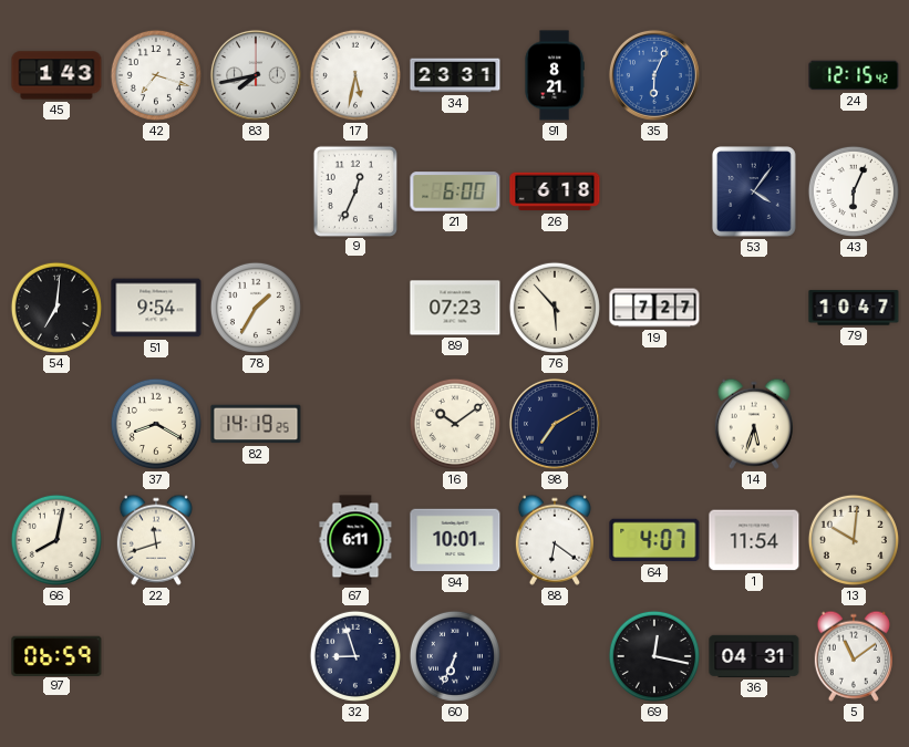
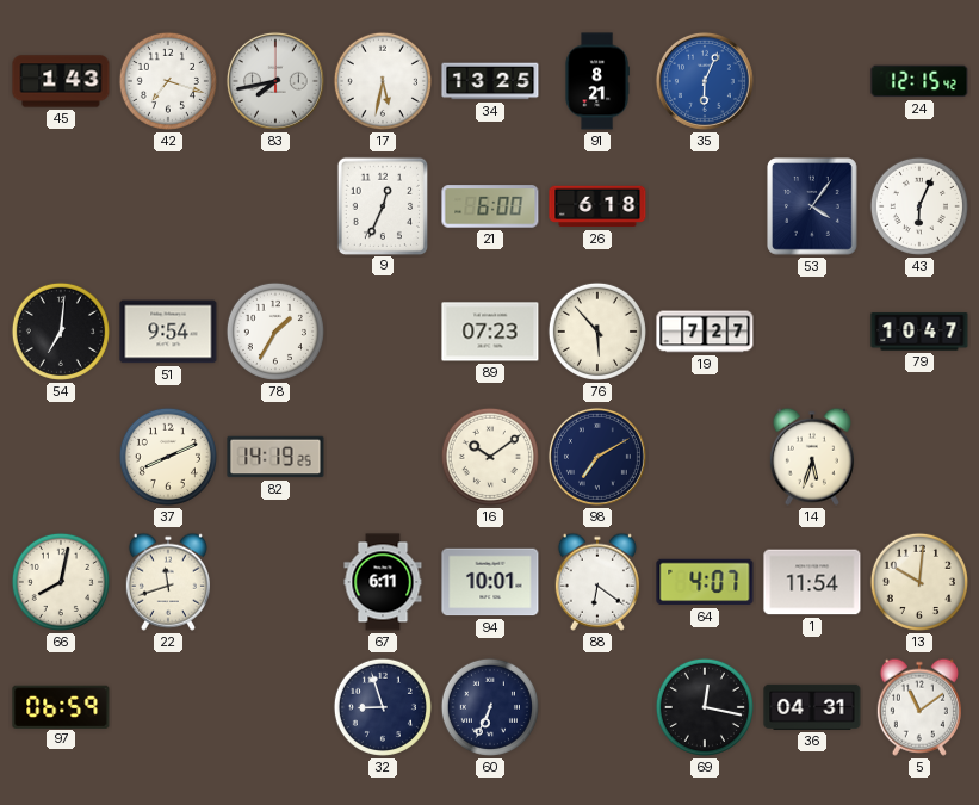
34: 23:31 -> 13:25 (490, 81)
37: 8:20 -> 8:11 (168, 457)
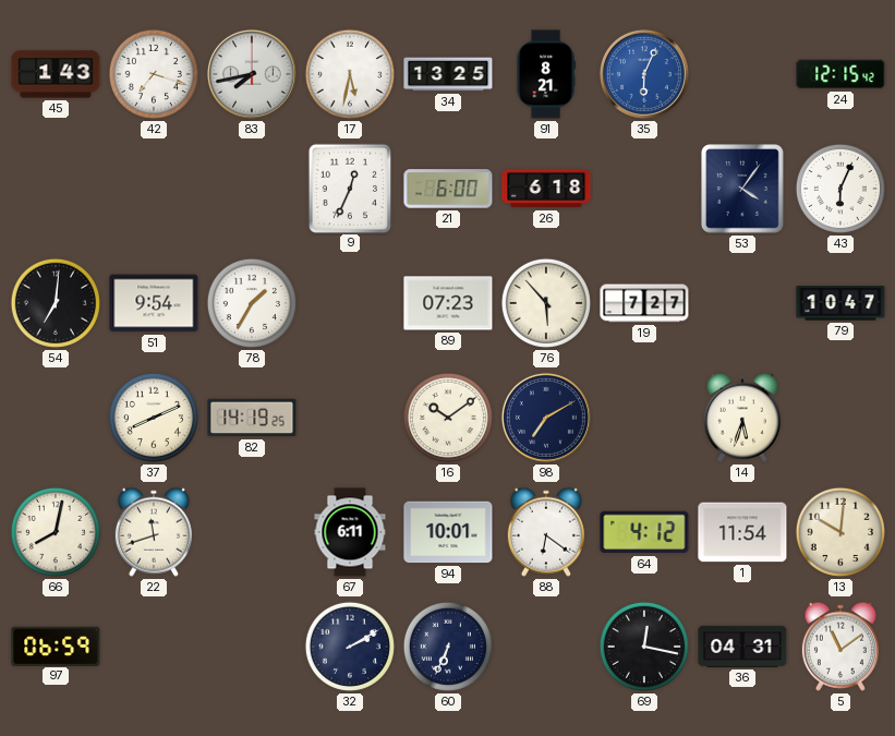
64: 4:07 -> 4:12 (644, 532)
32: 8:57 -> 2:10 (350, 647)
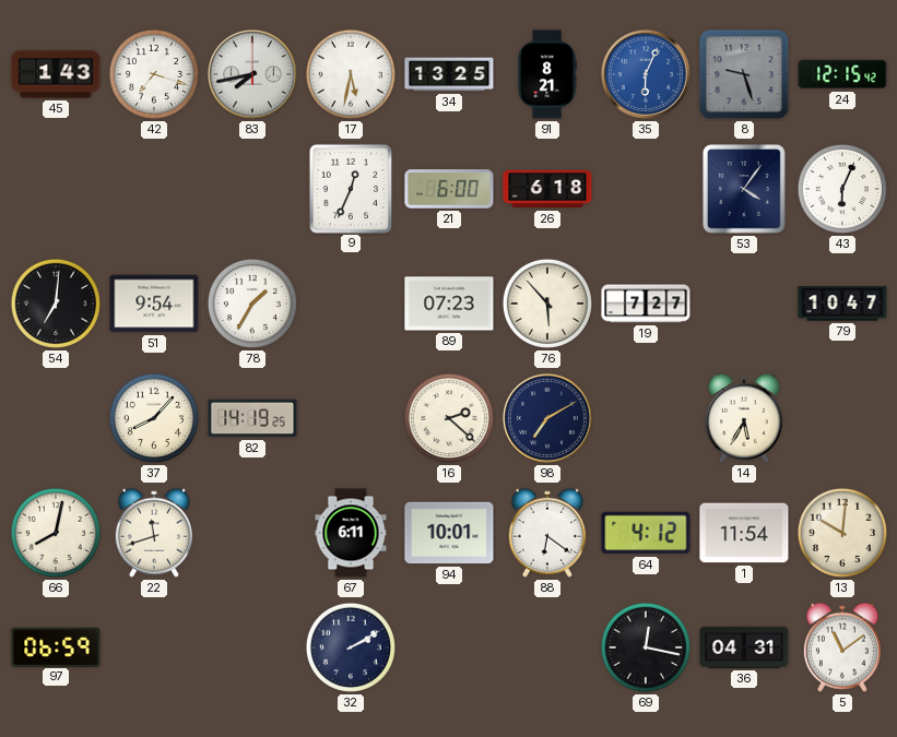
8: none -> 9:27 (744, 74)
37: 8:11 -> 8:07 (154, 418)
16: 10:09 -> 2:22 (449, 418)
14: 5:33 -> 5:35 (744, 418)
60: 6:34 -> none (448, 647)
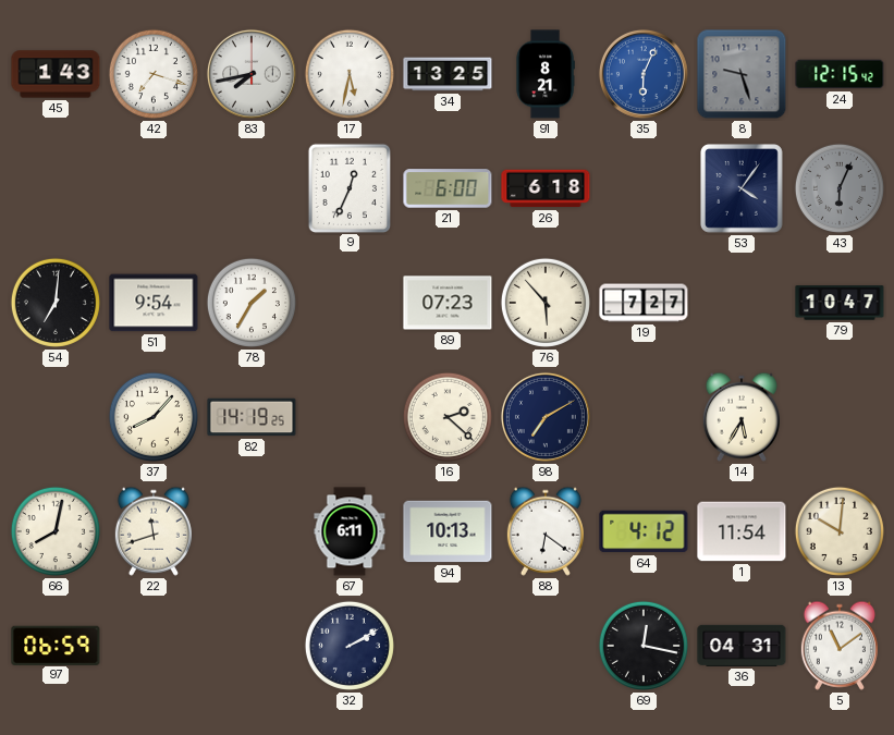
43 dial: white -> grey (840, 188)
94: 10:01 -> 10:13 (448, 531)
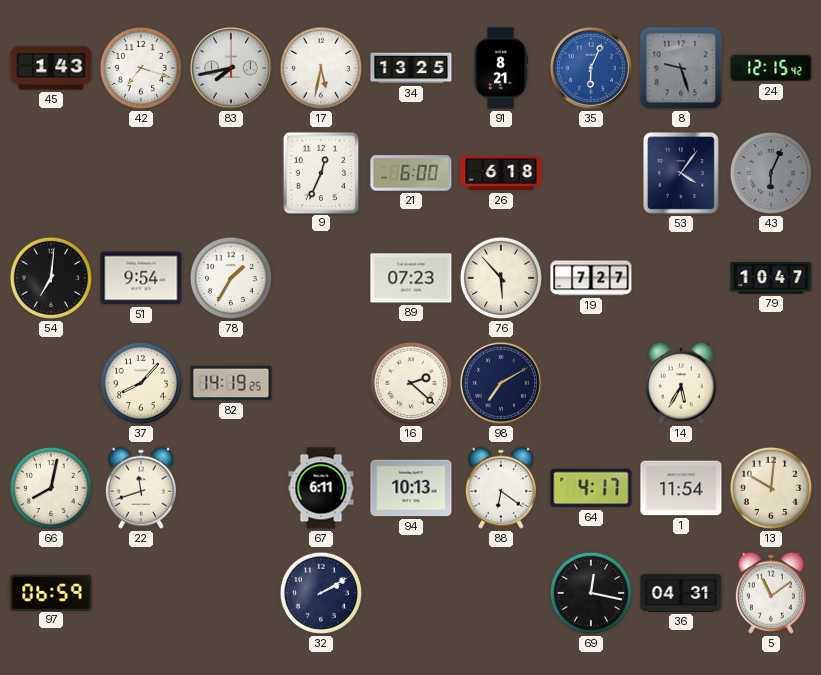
64: 4:12 -> 4:17 (591, 488)
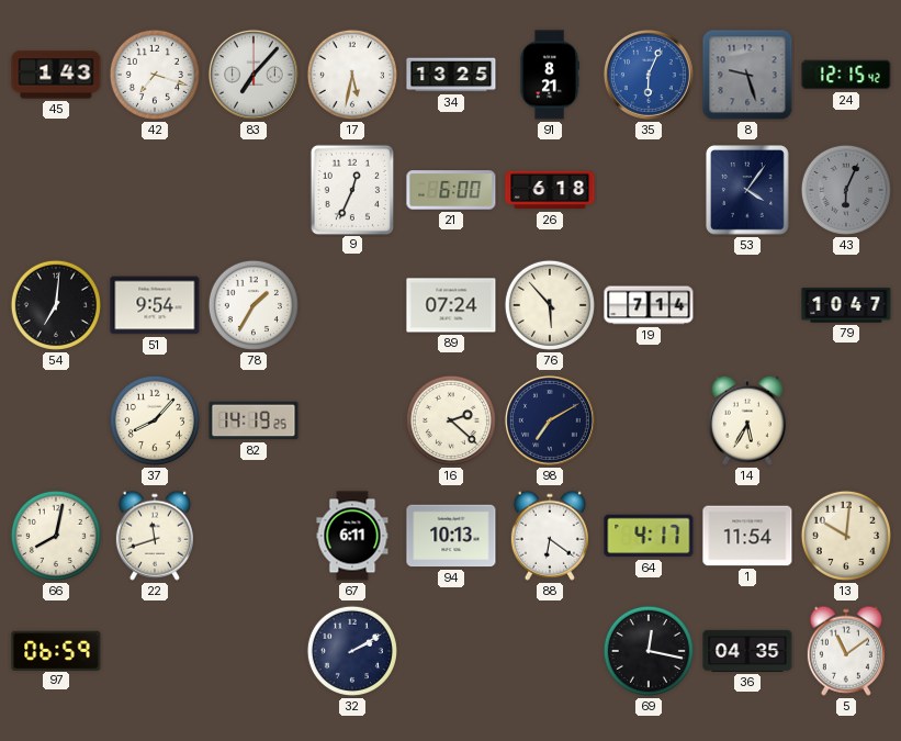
83: 7:43 -> 7:07 (254, 75)
89: 07:23 -> 07:24 (451, 305)
19: 7:27 -> 7:14 (649, 305)
36: 04:31 -> 04:35 (747, 651)
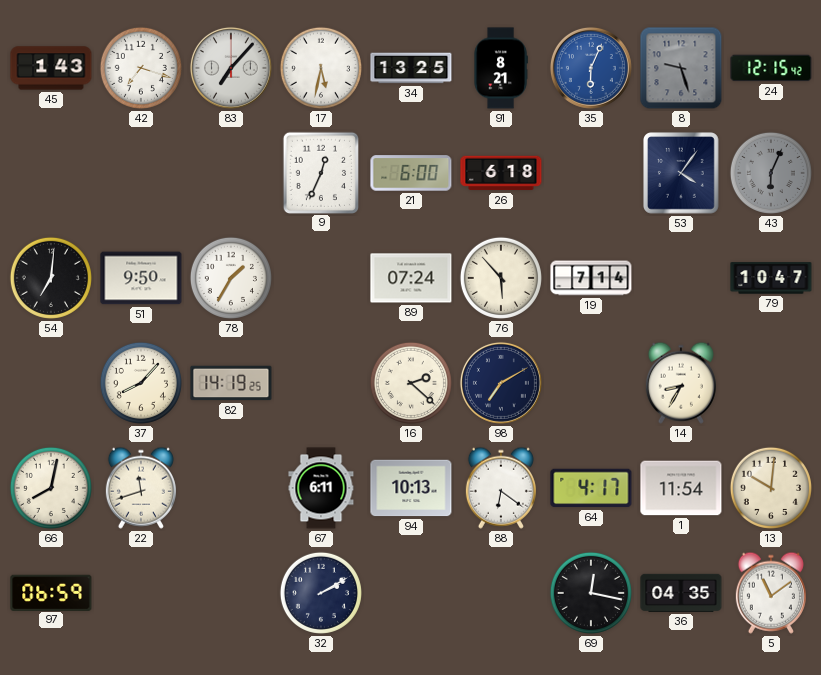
51: 9:54 -> 9:50 (141, 278)
14: 5:35 -> 8:35 (681, 383)
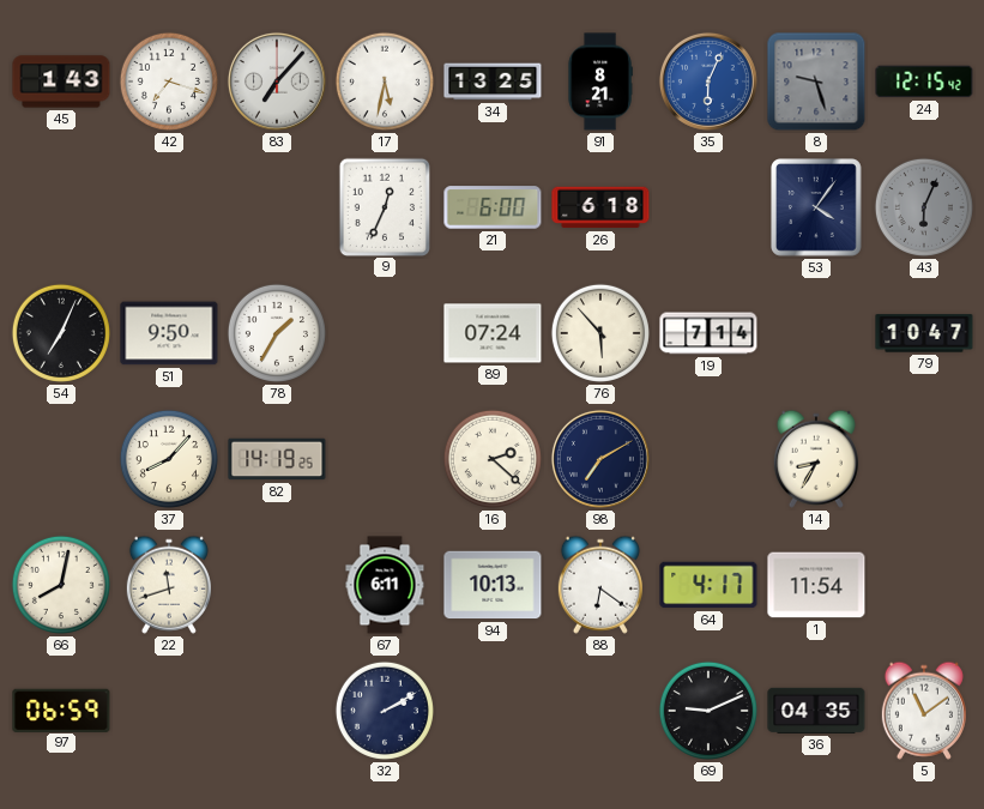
54: 7:01 -> 7:04 (61, 333)
13: 10:01 -> none (771, 488)
69: 12:17 -> 9:11 (708, 711)
